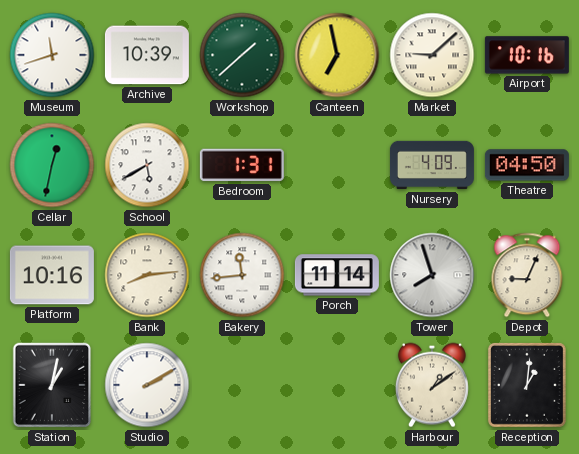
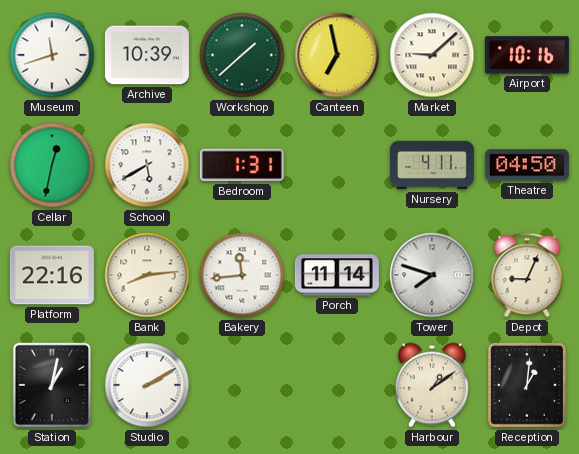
Nursery: 4:09 -> 4:11 (432, 165)
Platform: 10:16 -> 22:16 (52, 275)
Tower: 7:57 -> 7:48 (432, 275)
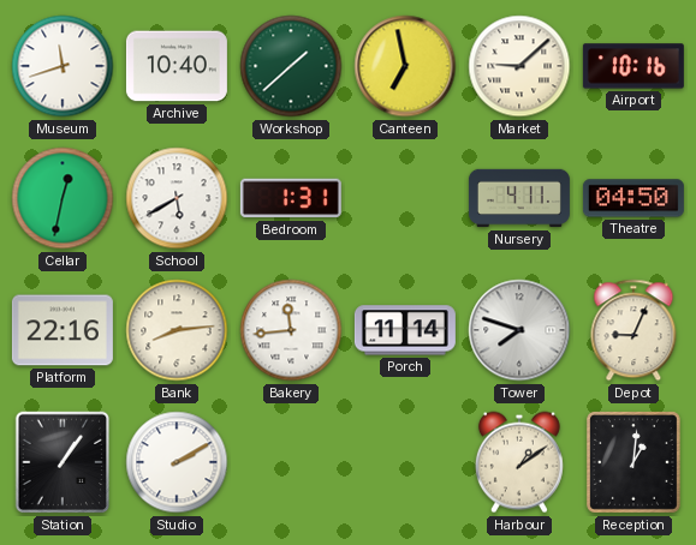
Archive: 10:39 -> 10:40 (177, 66)
Station: 1:02 -> 1:06 (63, 462)
